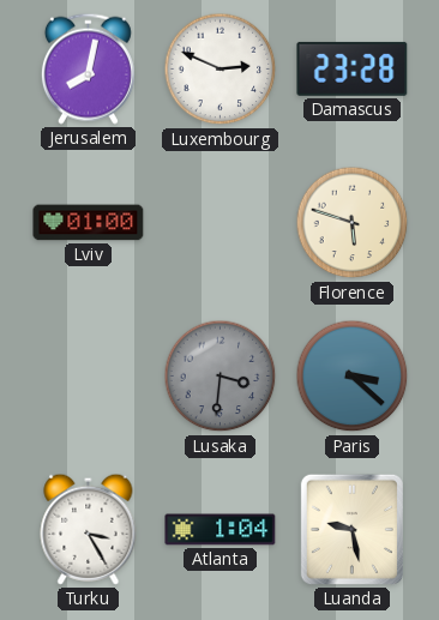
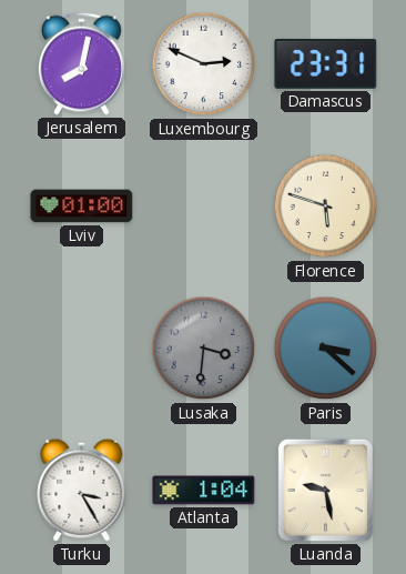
Damascus: 23:28 -> 23:31 (326, 63)
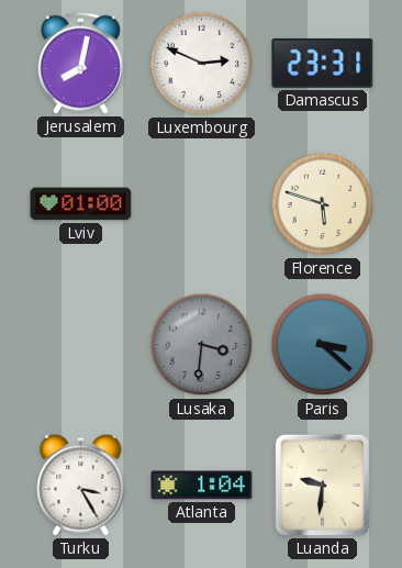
Luanda: 9:28 -> 9:31 (322, 485)
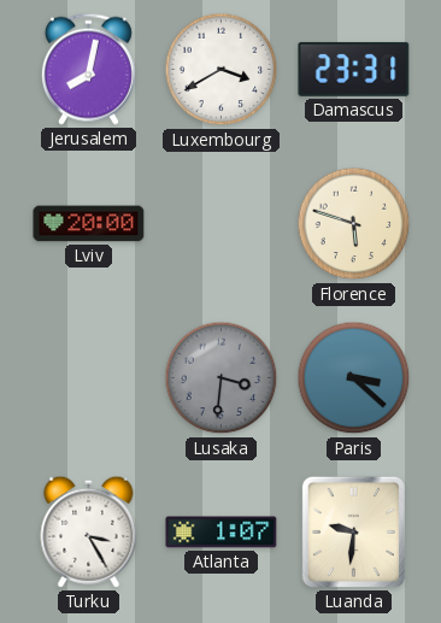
Luxembourg: 2:49 -> 3:40 (222, 70)
Lviv: 01:00 -> 20:00 (89, 224)
Atlanta: 1:04 -> 1:07 (222, 533)
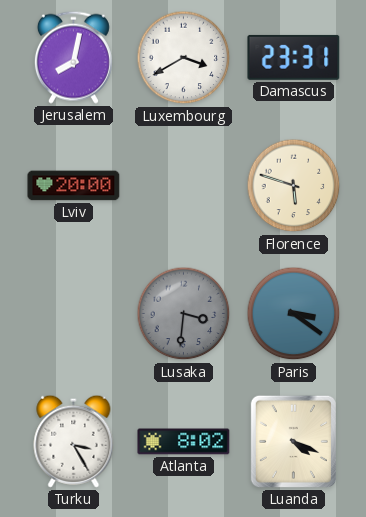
Paris: 3:22 -> 3:21 (294, 314)
Atlanta: 1:07 -> 8:02 (184, 442)
Luanda: 9:31 -> 4:19 (293, 441)
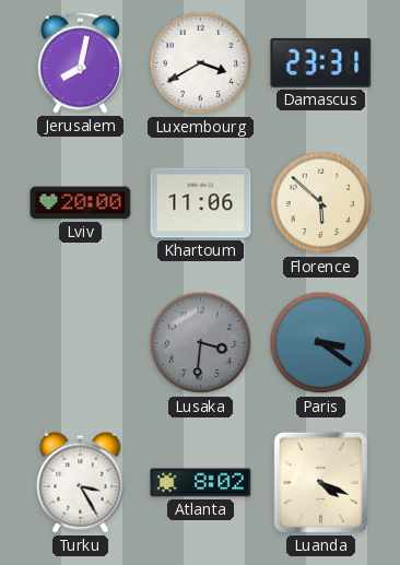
Khartoum: none -> 11:06 (201, 203)
Florence: 5:48 -> 5:52 (321, 203)
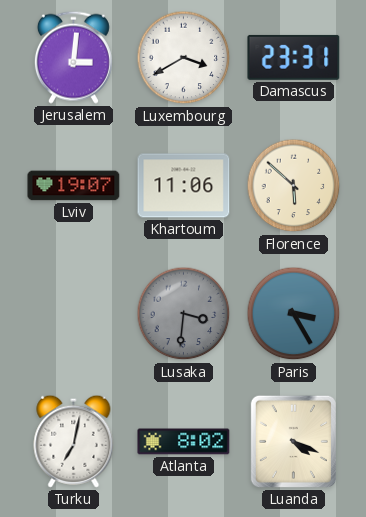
Jerusalem: 8:02 -> 3:01 (73, 57)
Lviv: 20:00 -> 19:07 (74, 186)
Paris: 3:21 -> 3:25 (294, 314)
Turku: 3:25 -> 7:02 (74, 441)
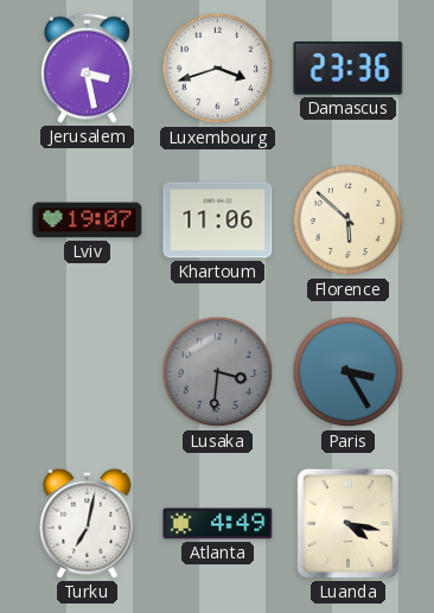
Jerusalem: 3:01 -> 3:28 (87, 68)
Luxembourg: 3:40 -> 3:42 (218, 69)
Damascus: 23:31 -> 23:36 (349, 68)
Atlanta: 8:02 -> 4:49 (218, 524)
Luanda: 4:19 -> 4:17 (347, 523)
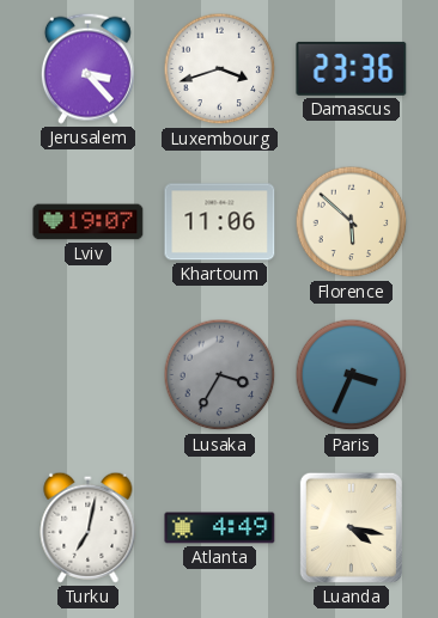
Jerusalem: 3:28 -> 3:23 (87, 68)
Lusaka: 3:31 -> 3:35 (220, 375)
Paris: 3:25 -> 3:34 (352, 375)
